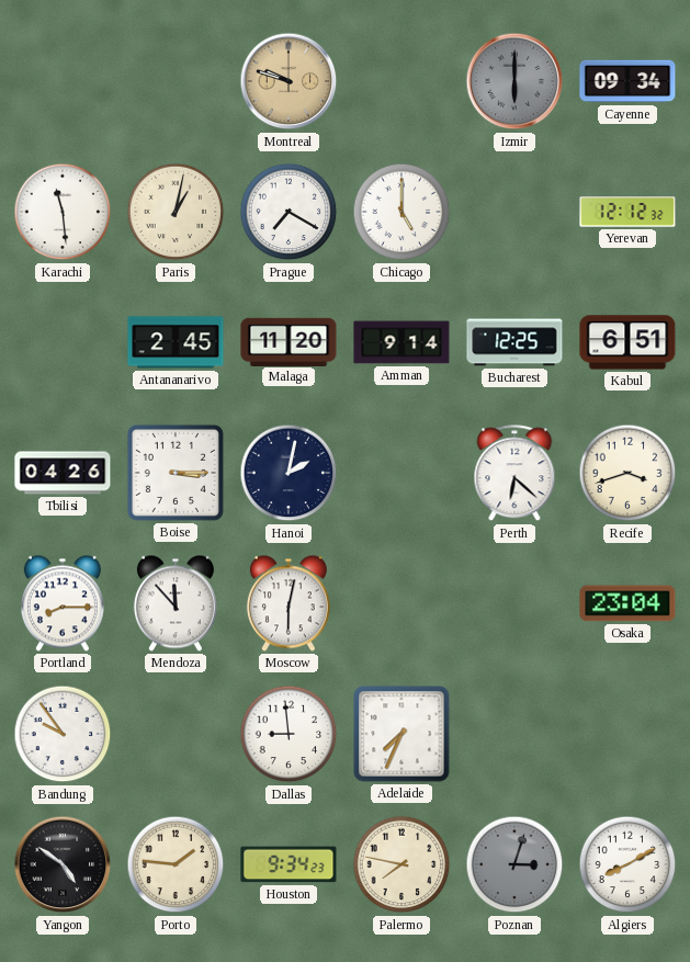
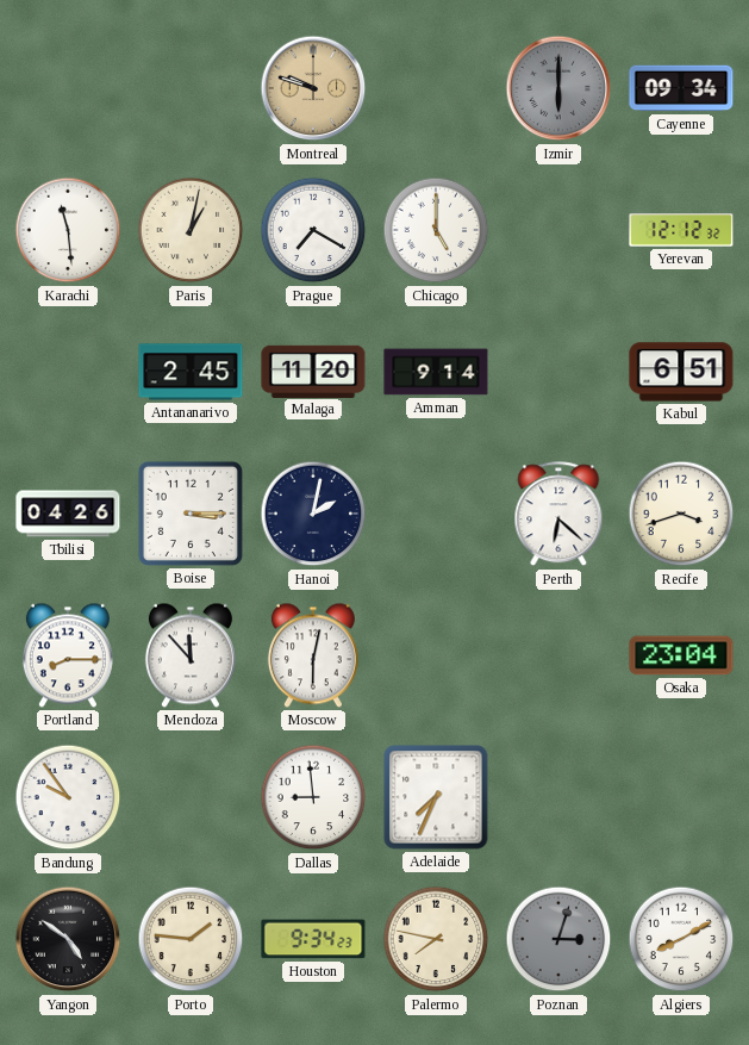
Bucharest: 12:25 -> none (514, 342)
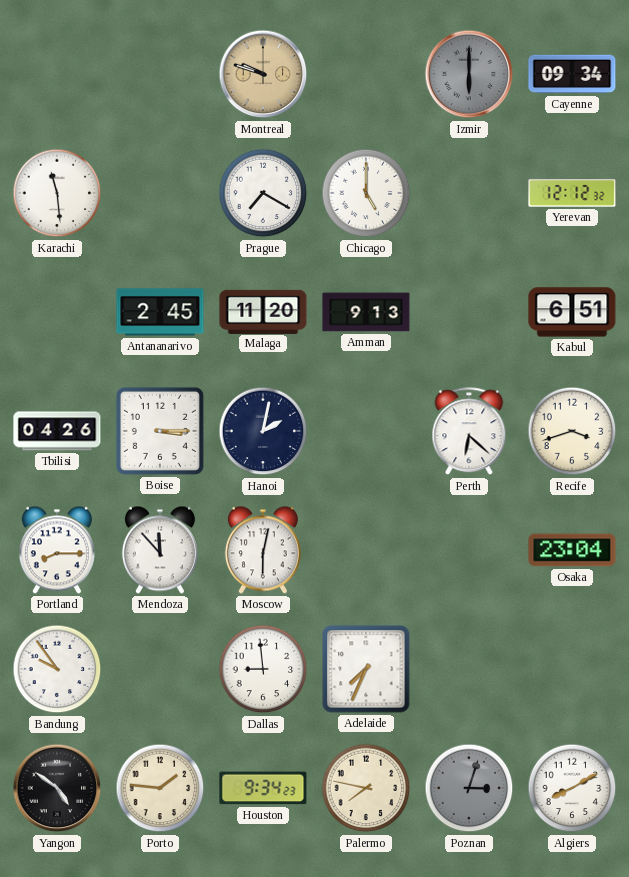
Paris: 1:02 -> none (191, 230)
Amman: 9:14 -> 9:13 (366, 312)
